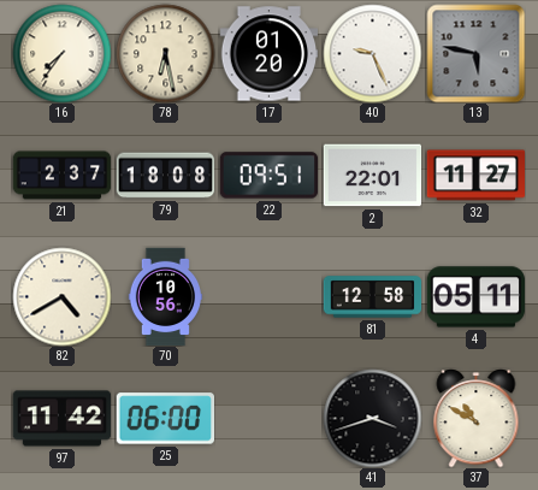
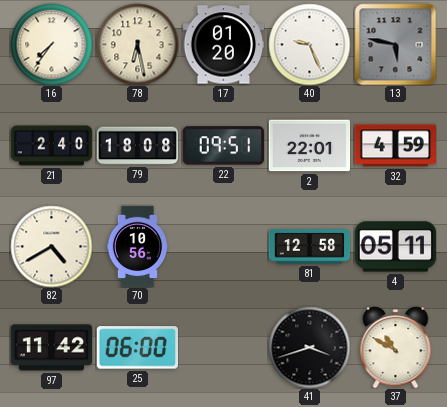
21: 2:37 -> 2:40 (51, 146)
32: 11:27 -> 4:59 (395, 146)
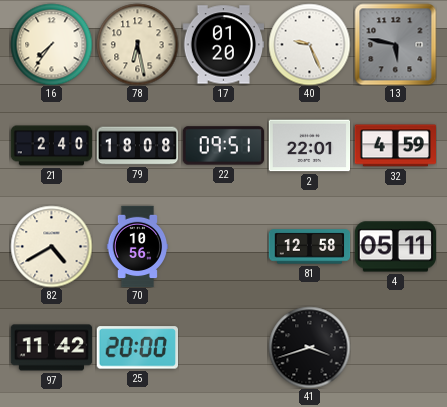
25: 06:00 -> 20:00 (137, 348)
37: 10:50 -> none (396, 347)
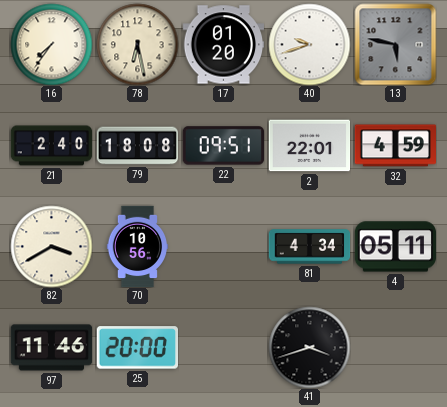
40: 9:26 -> 9:42 (309, 44)
82: 4:40 -> 3:40 (51, 246)
81: 12:58 -> 4:34 (309, 247)
97: 11:42 -> 11:46 (51, 348)
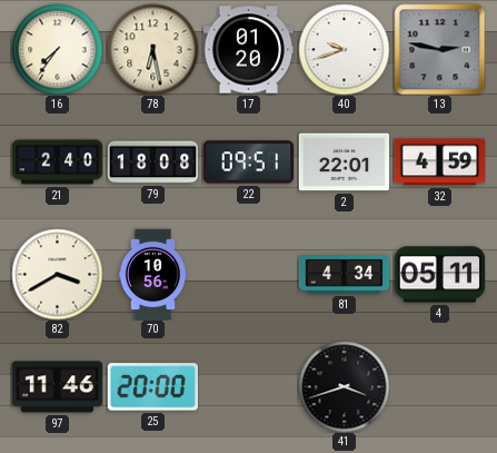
13: 5:47 -> 2:47 (439, 49)
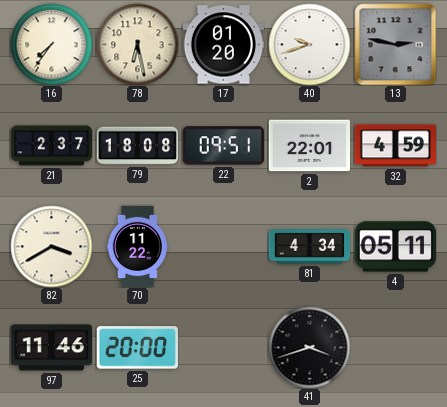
21: 2:40 -> 2:37 (51, 146)
70: 10:56 -> 11:22 (137, 246)
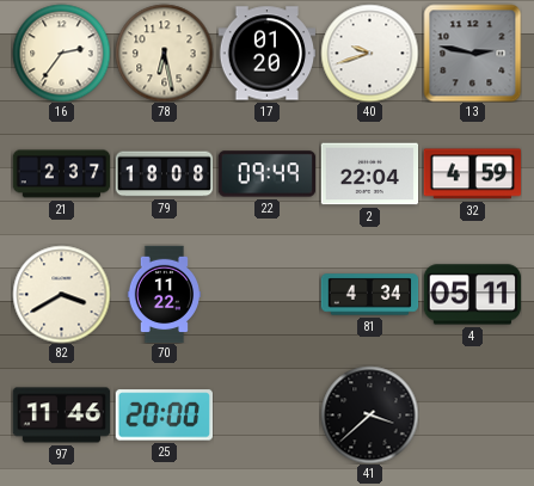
16: 7:36 -> 2:36 (61, 53)
22: 09:51 -> 09:49 (266, 174)
2: 22:01 -> 22:04 (369, 174)
41: 3:42 -> 3:38 (369, 414)
